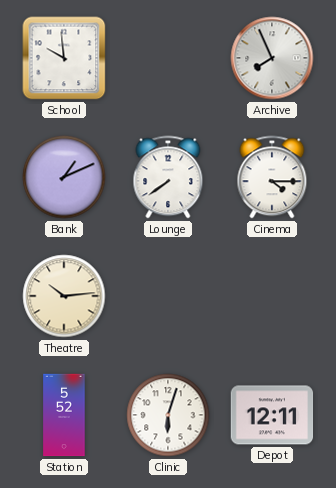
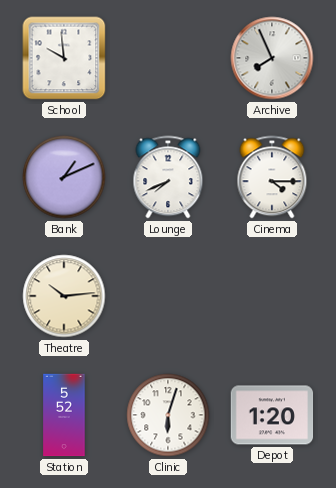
Lounge: 7:39 -> 7:41 (168, 177)
Depot: 12:11 -> 1:20 (272, 415)
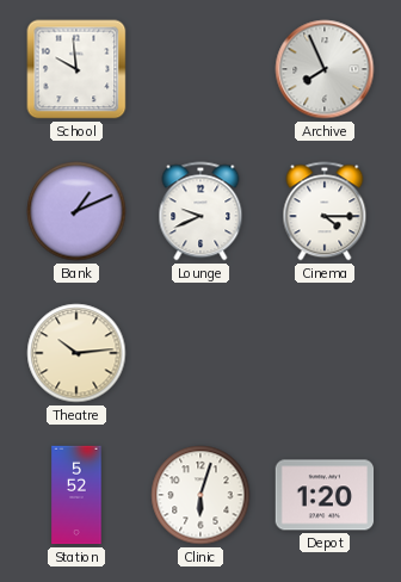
Lounge: 7:41 -> 9:41 (200, 211)
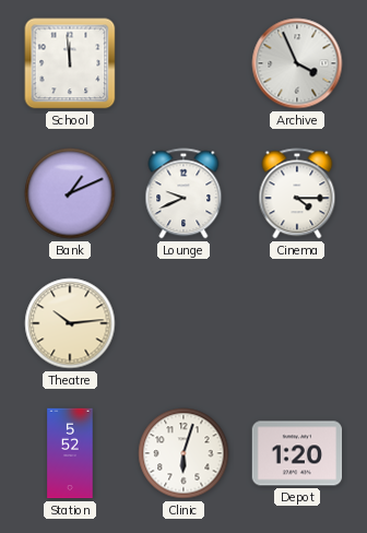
School: 9:59 -> 11:59 (70, 63)
Archive: 7:56 -> 3:56 (297, 63)
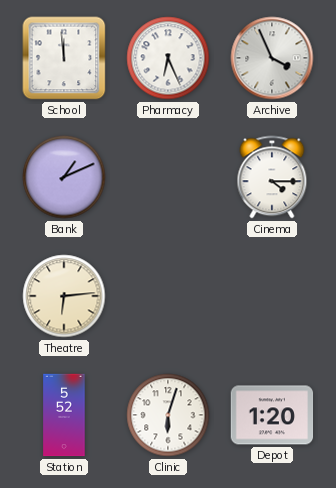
Pharmacy: none -> 6:26 (168, 58)
Lounge: 9:41 -> none (183, 193)
Theatre: 10:14 -> 6:14 (64, 296)
